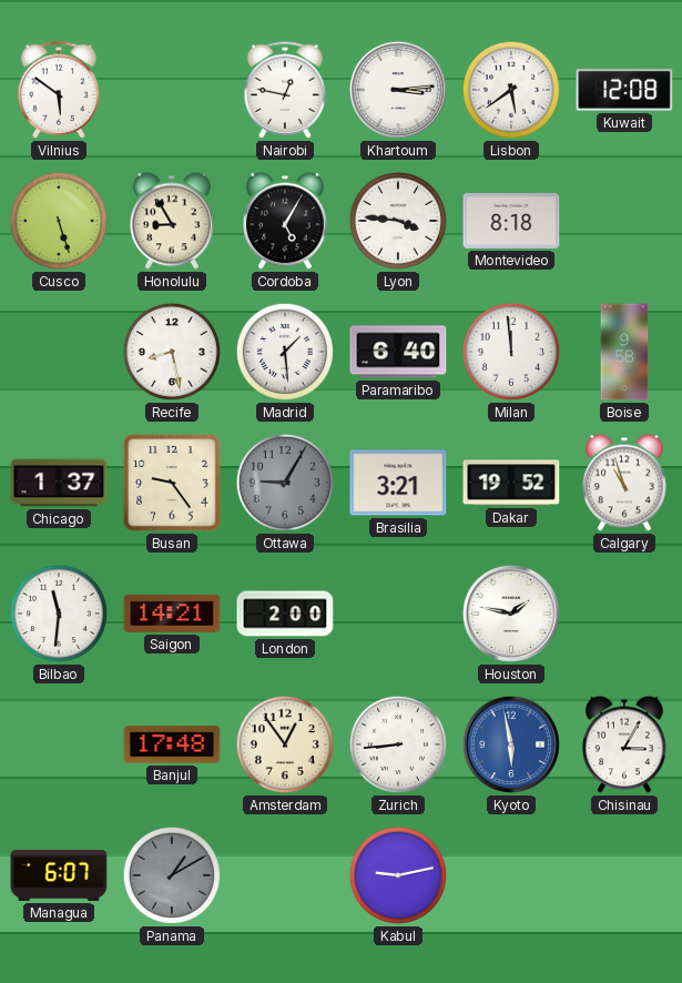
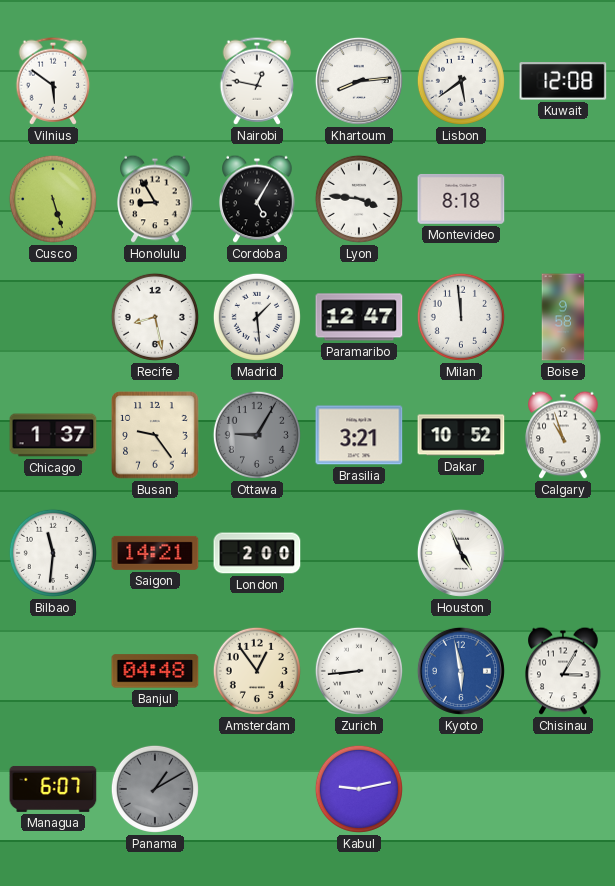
Khartoum: 3:14 -> 8:14 (359, 81)
Paramaribo: 6:40 -> 12:47 (359, 317)
Dakar: 19:52 -> 10:52 (461, 435)
Houston: 1:47 -> 4:56 (461, 553)
Banjul: 17:48 -> 04:48 (155, 671)
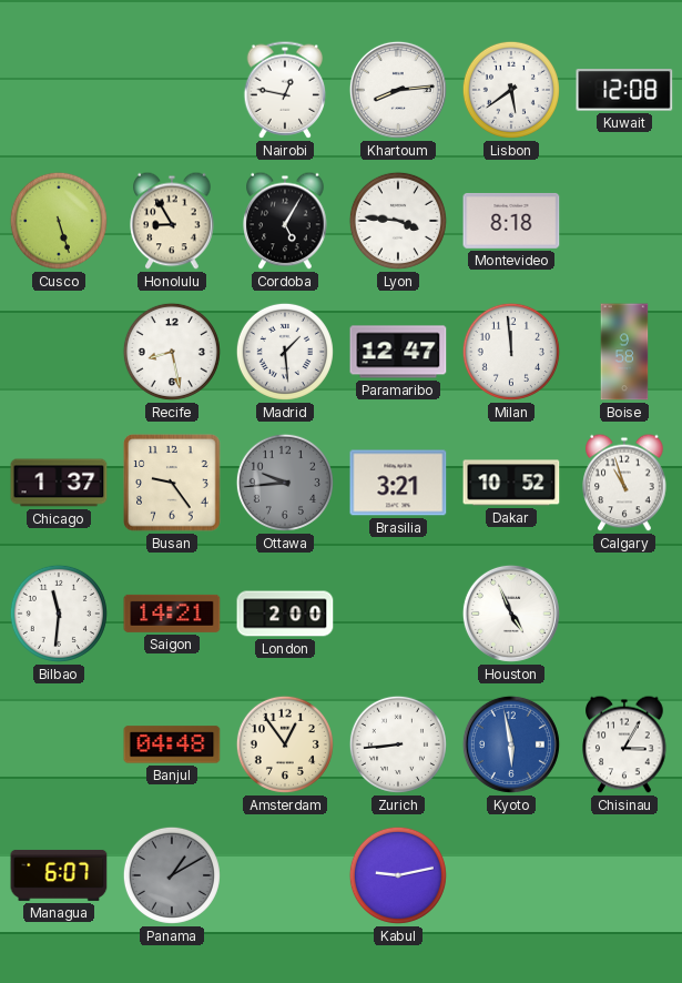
Vilnius: 5:51 -> none (53, 81)
Ottawa: 9:05 -> 9:44 (285, 483)
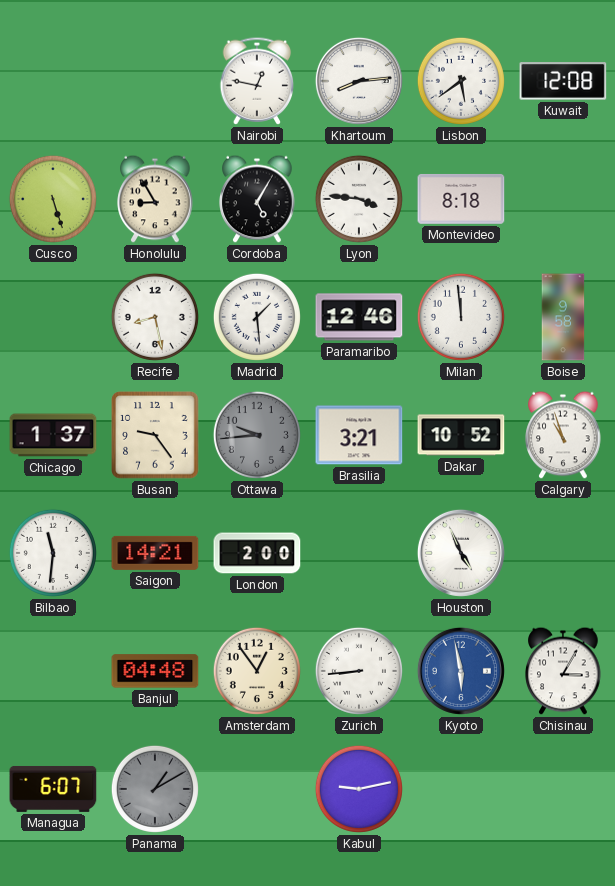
Paramaribo: 12:47 -> 12:46 (359, 317)
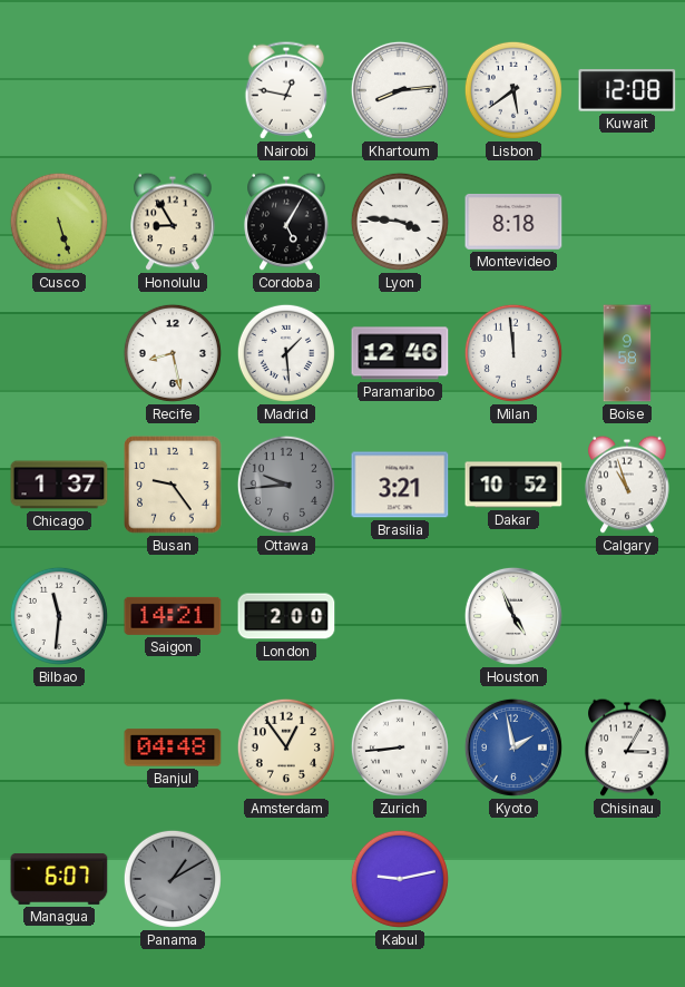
Kyoto: 5:58 -> 1:58 (513, 747)
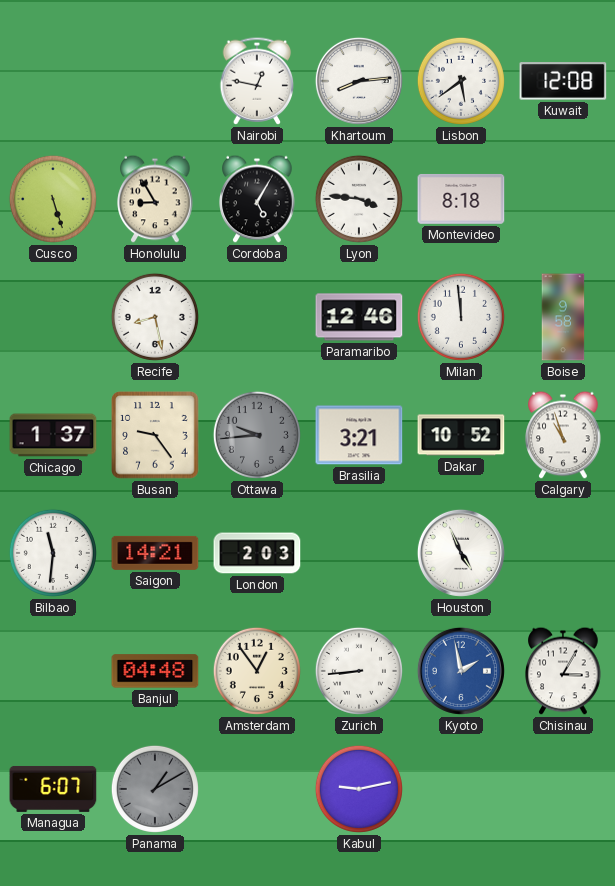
Madrid: 1:29 -> none (286, 353)
London: 2:00 -> 2:03 (257, 553)
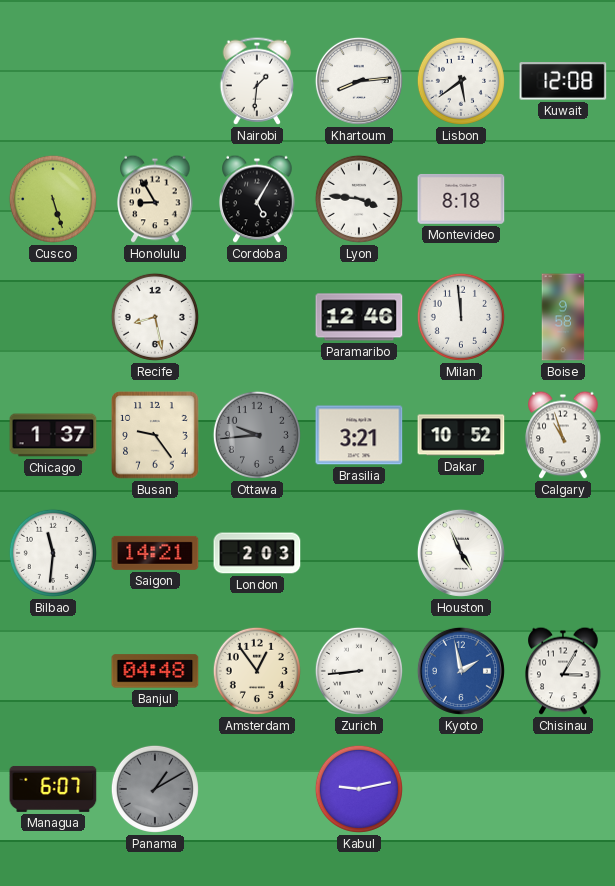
Nairobi: 12:47 -> 1:31 (257, 81)
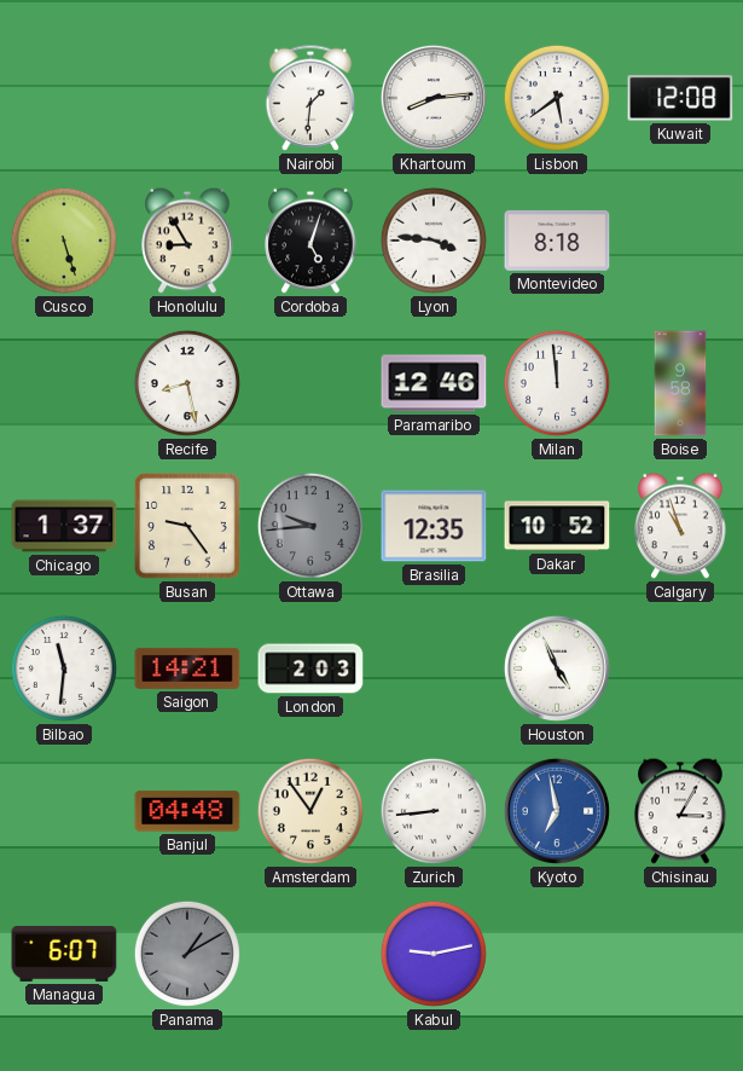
Cordoba: 5:05 -> 5:03 (310, 241)
Brasilia: 3:21 -> 12:35 (434, 526)
Kyoto: 1:58 -> 6:58 (557, 811)
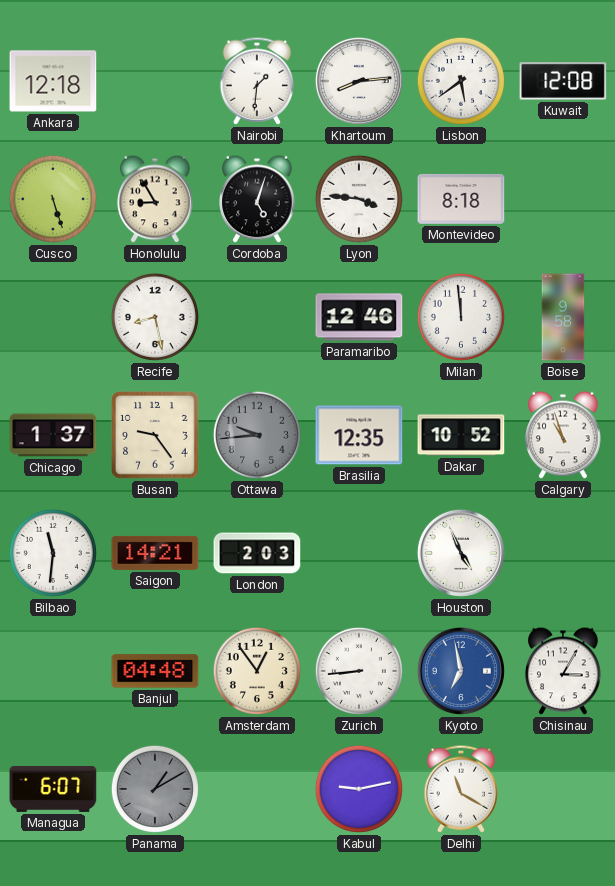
Ankara: none -> 12:18 (53, 81)
Delhi: none -> 11:20 (461, 789)
